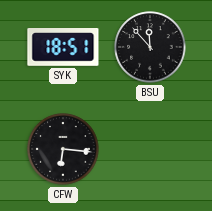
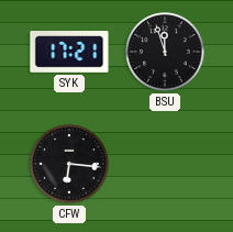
SYK: 18:51 -> 17:21 (69, 53)
BSU: 11:53 -> 11:57 (165, 52)
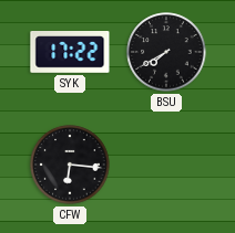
SYK: 17:21 -> 17:22 (70, 53)
BSU: 11:57 -> 7:40 (166, 52)
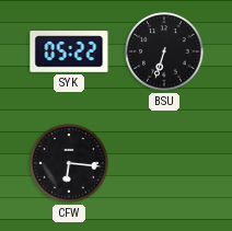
SYK: 17:22 -> 05:22 (69, 53)
BSU: 7:40 -> 6:33 (164, 51)
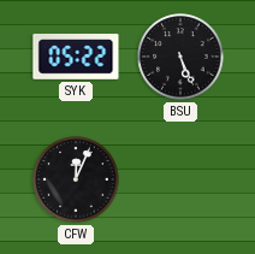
BSU: 6:33 -> 5:26 (180, 57)
CFW: 6:16 -> 12:04 (76, 179)
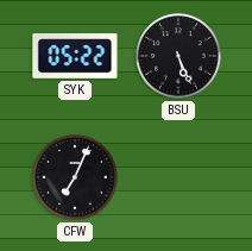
CFW: 12:04 -> 7:04 (75, 177)
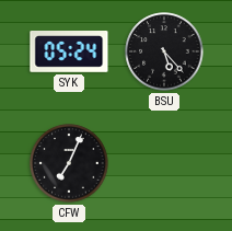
SYK: 05:22 -> 05:24 (69, 53)
BSU: 5:26 -> 5:23 (164, 51)
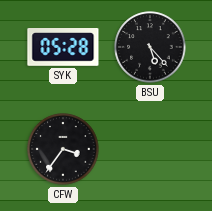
SYK: 05:24 -> 05:28 (63, 48)
CFW: 7:04 -> 3:36 (63, 149)
